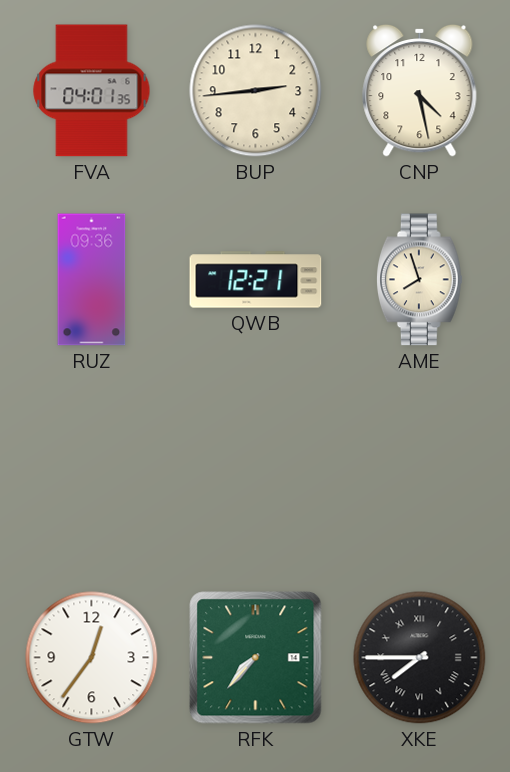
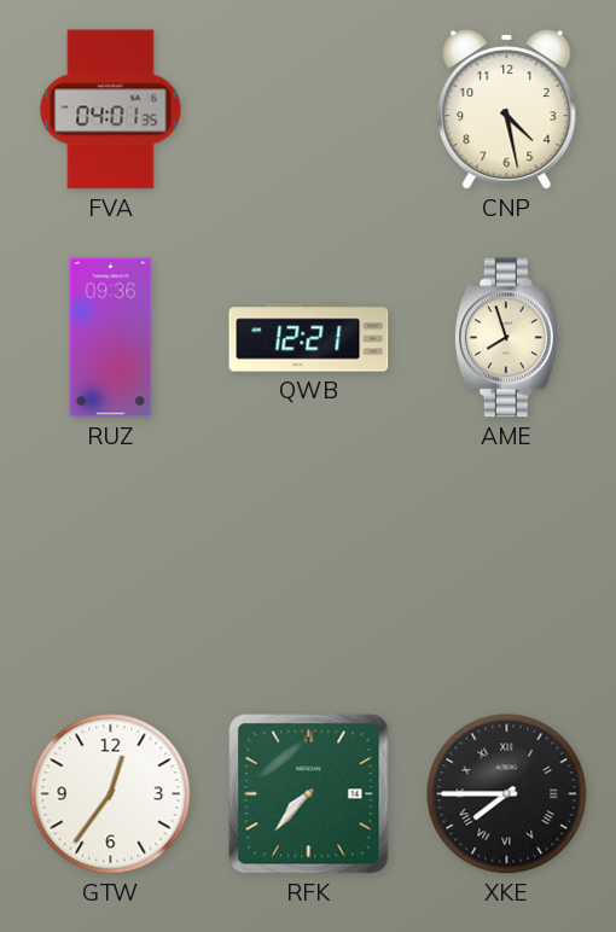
BUP: 2:44 -> none (256, 91)
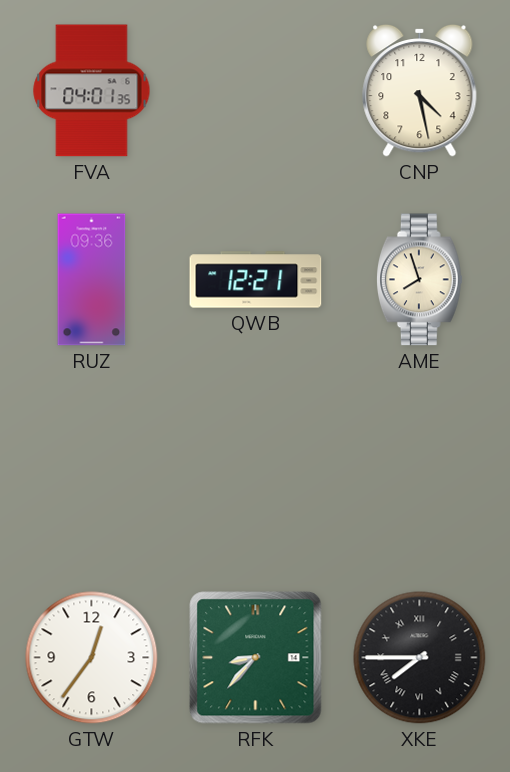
RFK: 7:37 -> 8:37 (256, 658)
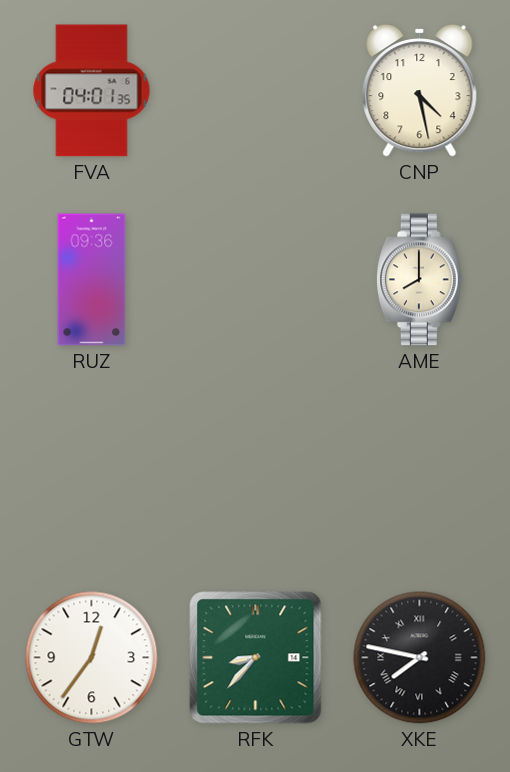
QWB: 12:21 -> none (256, 280)
AME: 7:57 -> 8:00 (419, 280)
XKE: 7:45 -> 7:47 (420, 658)
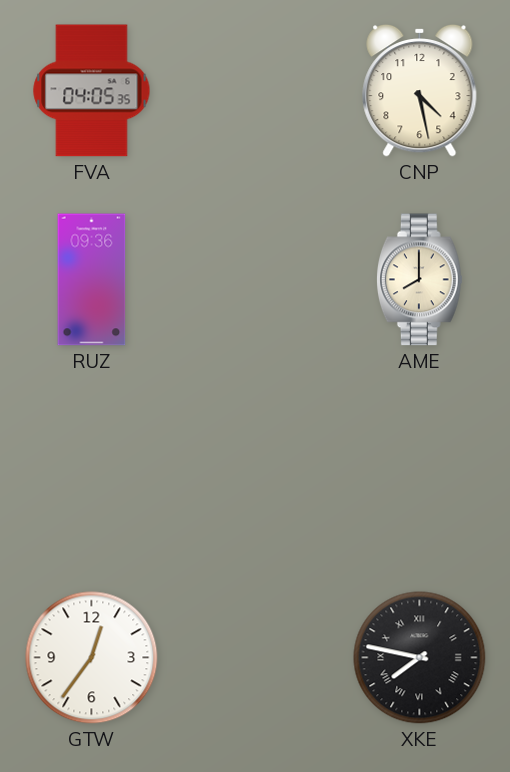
FVA: 04:01 -> 04:05 (92, 91)
RFK: 8:37 -> none (256, 658)
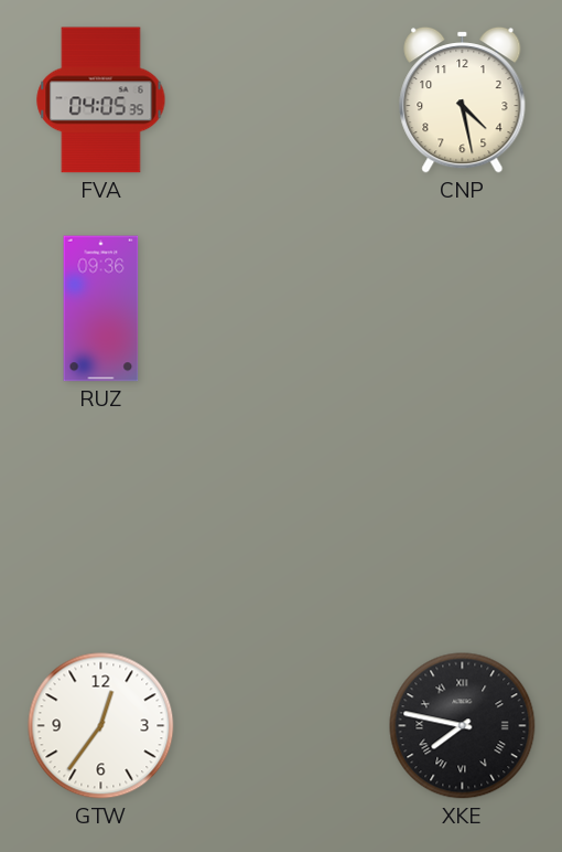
AME: 8:00 -> none (419, 280)
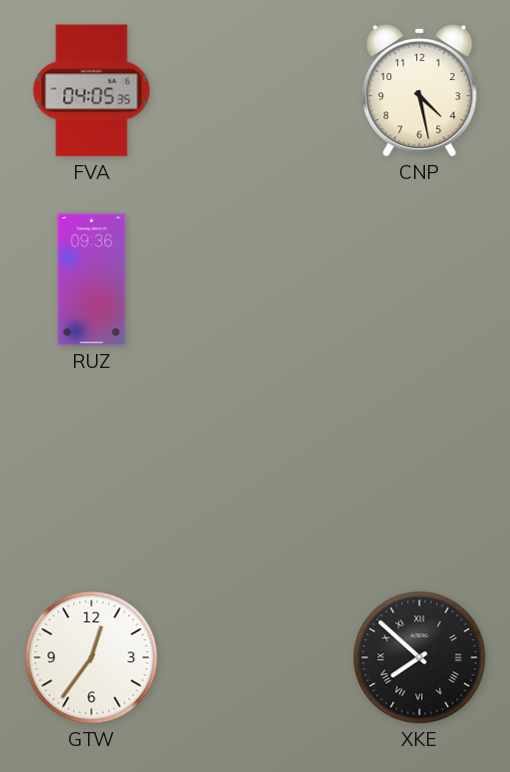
XKE: 7:47 -> 7:52 (420, 658)
